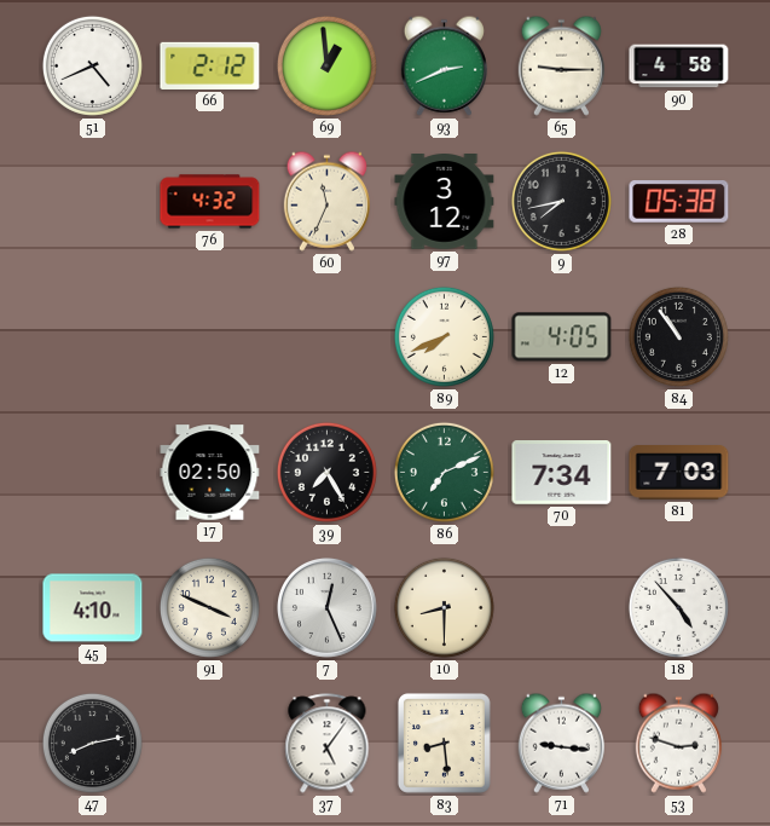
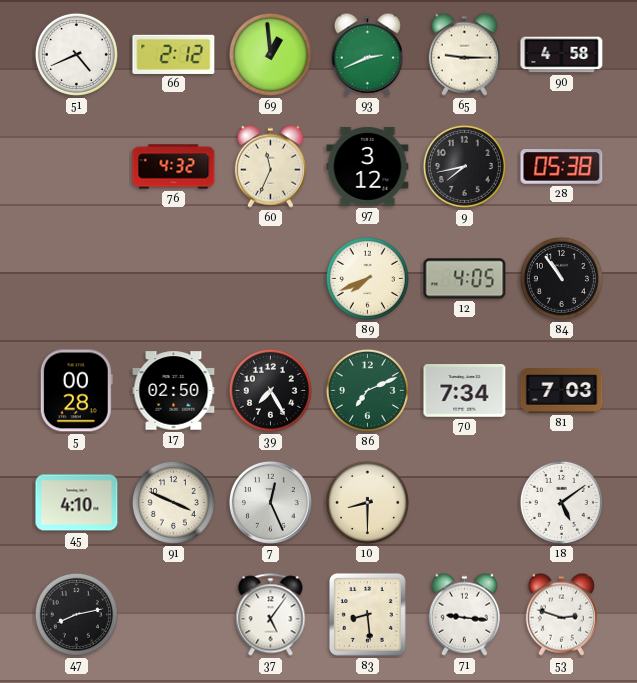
5: none -> 00:28 (76, 391)
18: 4:53 -> 5:09 (561, 502)
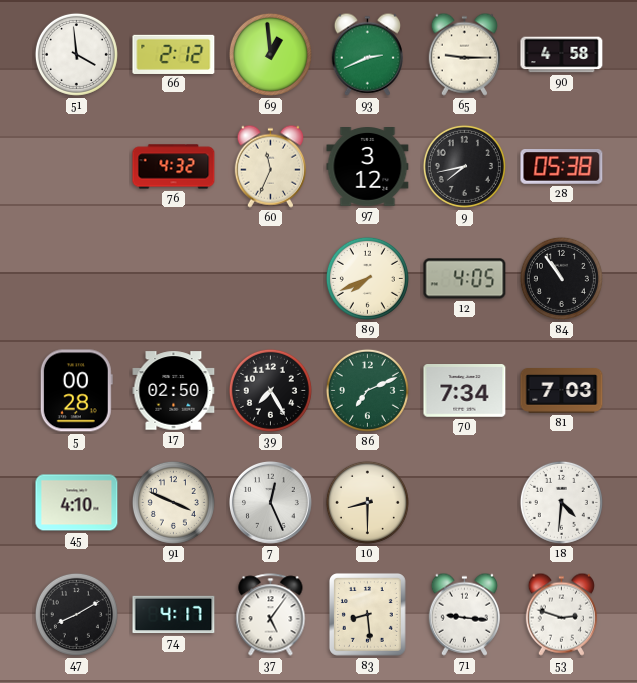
51: 4:41 -> 3:59 (76, 54)
18: 5:09 -> 4:31 (561, 502)
47: 8:13 -> 8:10 (76, 614)
74: none -> 4:17 (174, 615)
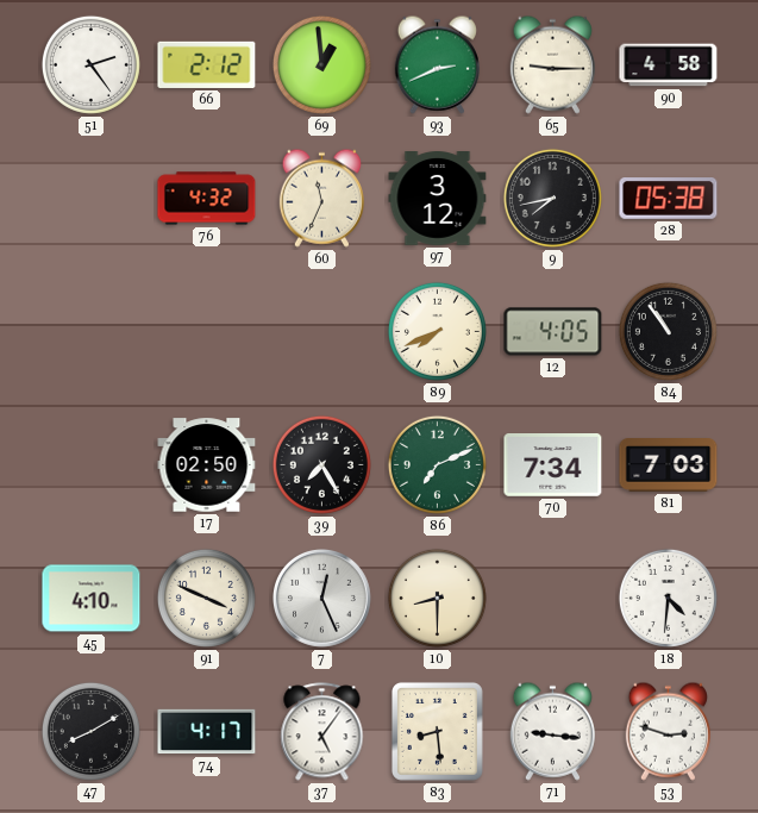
51: 3:59 -> 2:24 (90, 64)
5: 00:28 -> none (76, 391)
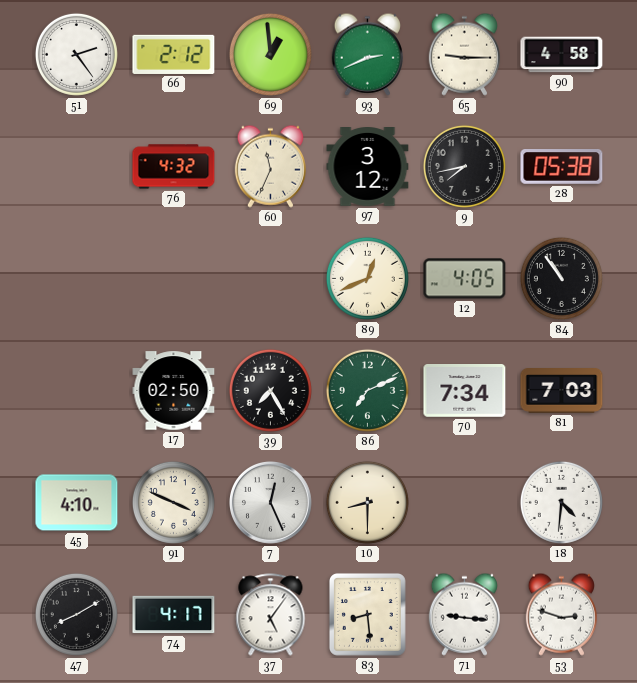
89: 7:41 -> 12:41 (367, 278)
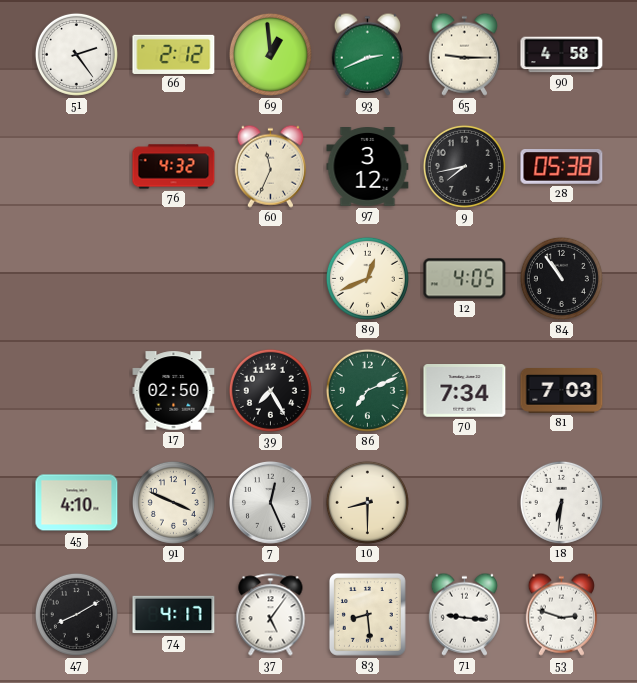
18: 4:31 -> 6:31 (561, 502)
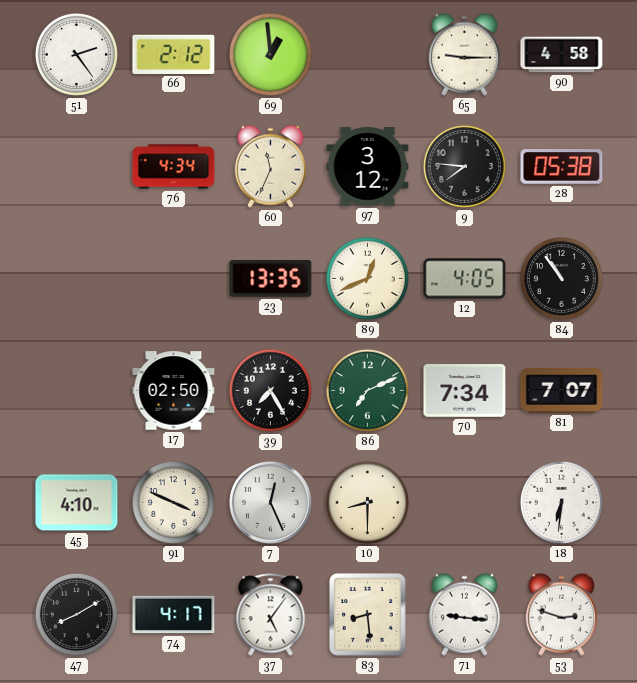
93: 2:41 -> none (367, 54)
76: 4:32 -> 4:34 (174, 167)
9: 7:43 -> 7:46 (464, 166)
23: none -> 13:35 (271, 279)
81: 7:03 -> 7:07 (562, 391)
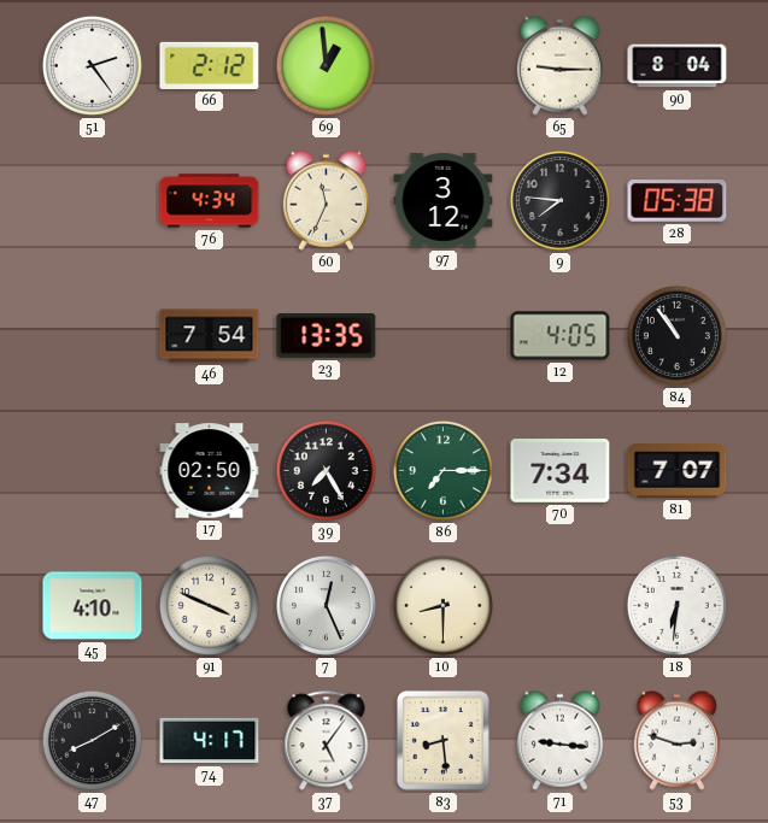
90: 4:58 -> 8:04 (678, 66)
46: none -> 7:54 (210, 336)
89: 12:41 -> none (367, 278)
86: 7:11 -> 7:15 (442, 470)
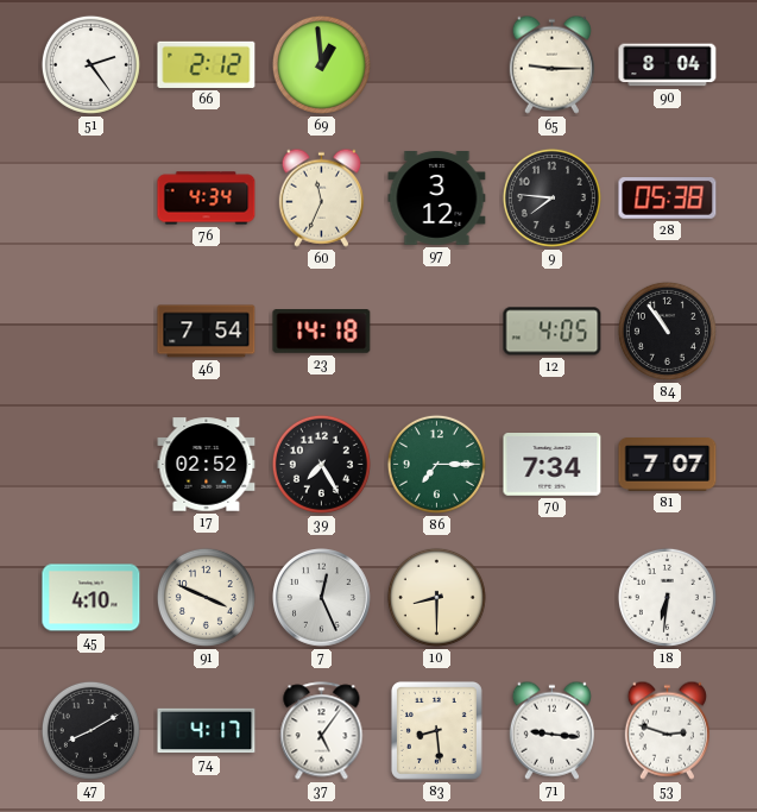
23: 13:35 -> 14:18 (322, 332)
17: 02:50 -> 02:52 (207, 465)
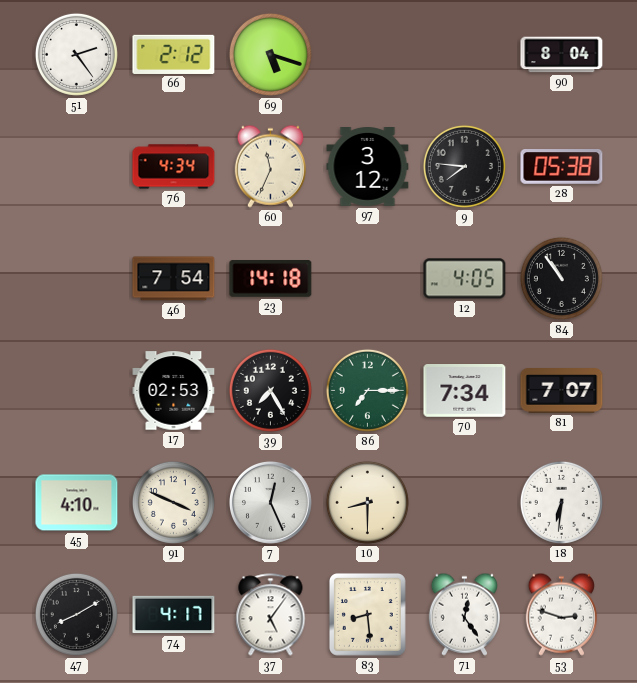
69: 12:59 -> 5:18 (270, 54)
65: 9:15 -> none (551, 64)
17: 02:52 -> 02:53 (174, 391)
71: 9:16 -> 12:24 (464, 614)
